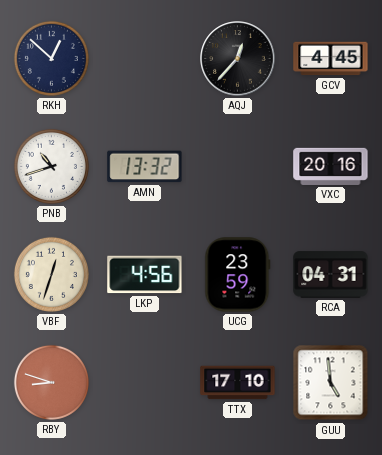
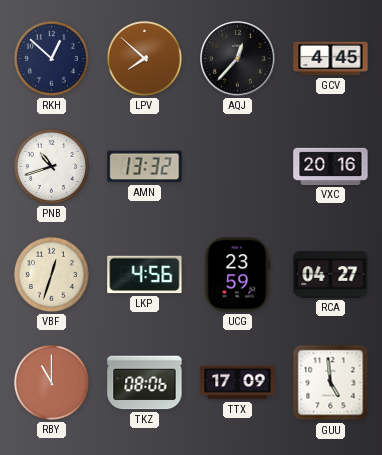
LPV: none -> 7:52 (144, 58)
RCA: 04:31 -> 04:27 (331, 275)
RBY: 8:48 -> 11:00 (51, 382)
TKZ: none -> 08:06 (145, 383)
TTX: 17:10 -> 17:09 (238, 383)
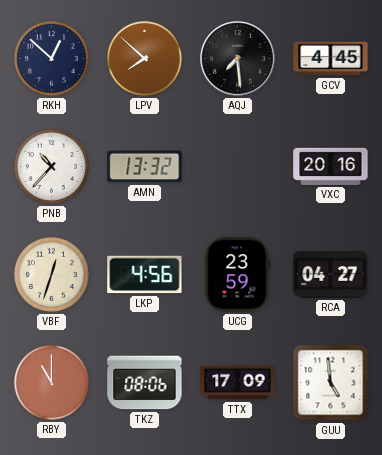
AQJ: 12:37 -> 7:29 (238, 59)
PNB: 10:42 -> 10:37 (51, 166)
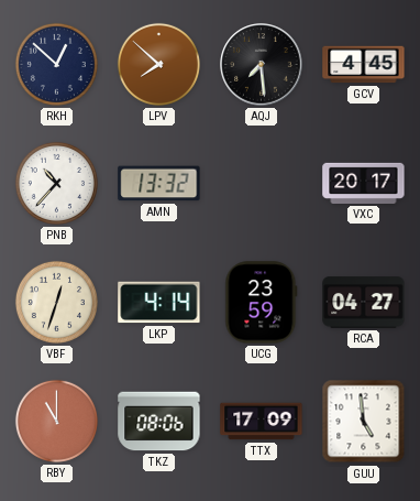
VXC: 20:16 -> 20:17 (364, 183)
LKP: 4:56 -> 4:14 (159, 303)
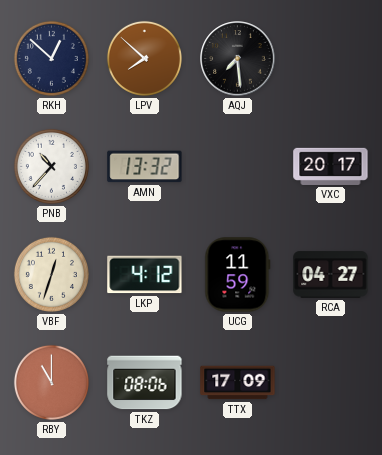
GCV: 4:45 -> none (364, 65)
LKP: 4:14 -> 4:12 (145, 275)
UCG: 23:59 -> 11:59 (238, 275)
GUU: 4:59 -> none (364, 422)
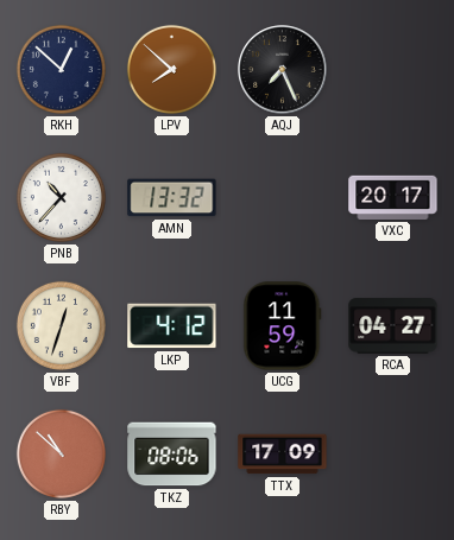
AQJ: 7:29 -> 7:26 (283, 70)
RBY: 11:00 -> 10:52 (61, 453)
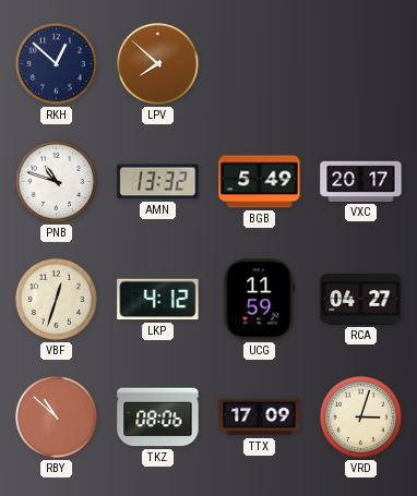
AQJ: 7:26 -> none (283, 70)
PNB: 10:37 -> 10:48 (56, 181)
BGB: none -> 5:49 (260, 182)
VRD: none -> 3:03 (360, 416)
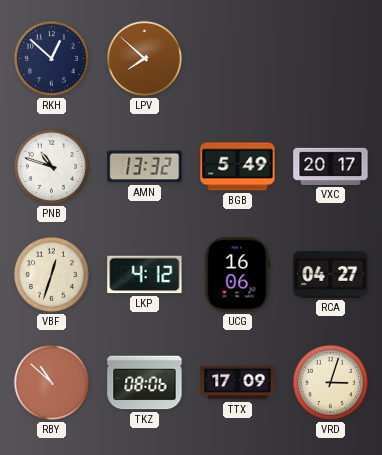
UCG: 11:59 -> 16:06 (238, 275)
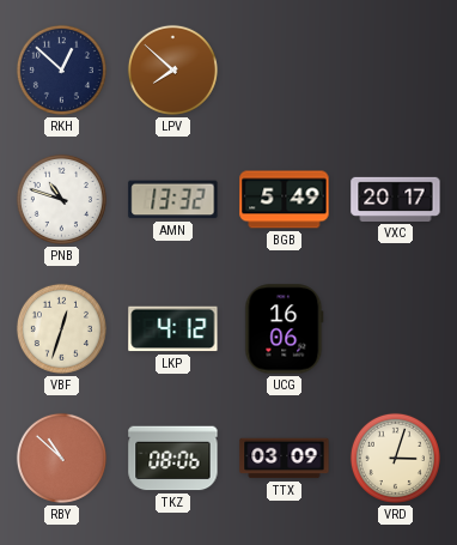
RCA: 04:27 -> none (331, 275)
TTX: 17:09 -> 03:09 (285, 459)
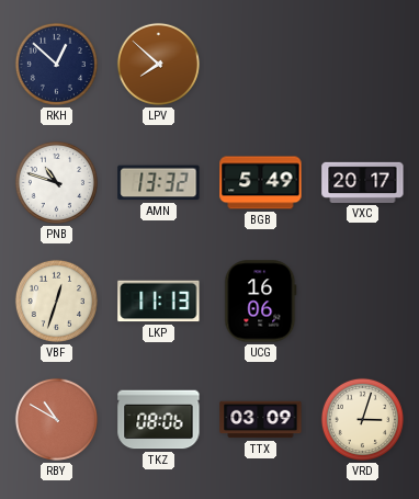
LKP: 4:12 -> 11:13 (159, 302)
RBY: 10:52 -> 10:50 (56, 419)
